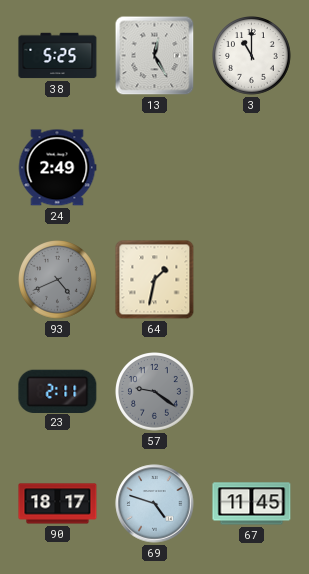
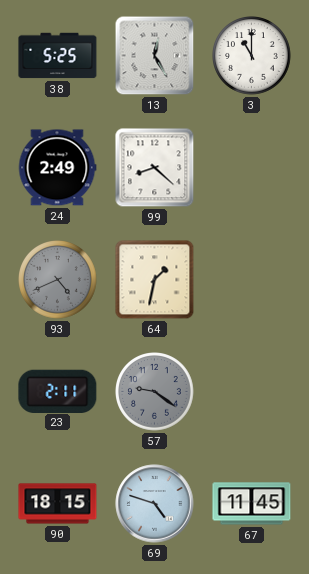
99: none -> 8:22 (155, 168)
90: 18:17 -> 18:15 (58, 504)
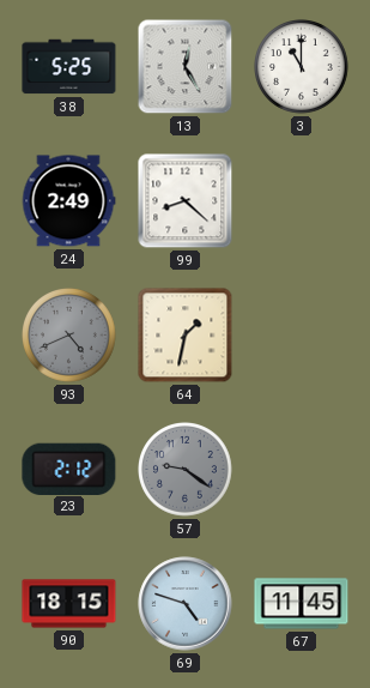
23: 2:11 -> 2:12 (69, 469)
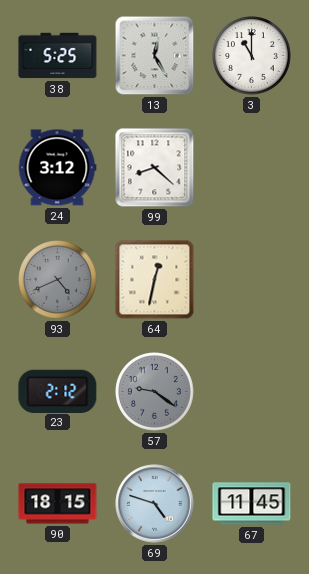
24: 2:49 -> 3:12 (57, 168)
64: 1:32 -> 12:32 (155, 280)
